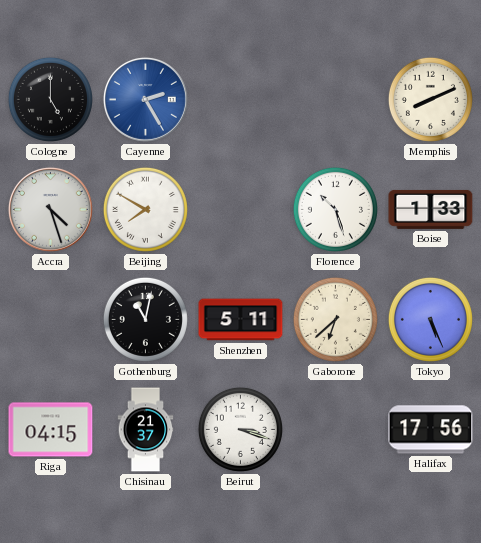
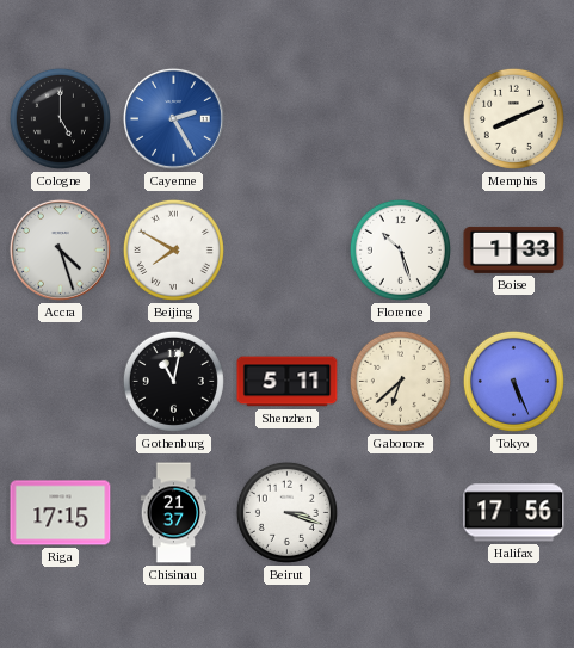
Riga: 04:15 -> 17:15 (61, 513)
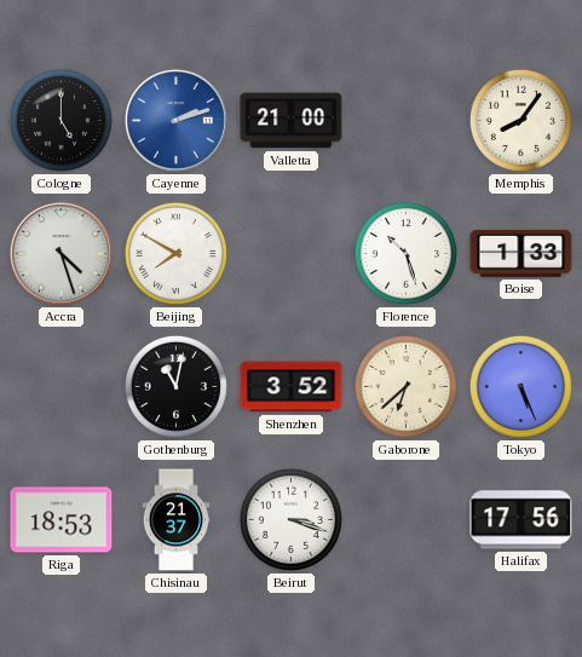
Cayenne: 2:25 -> 2:12 (175, 120)
Valletta: none -> 21:00 (292, 121)
Memphis: 8:11 -> 8:06 (520, 120)
Shenzhen: 5:11 -> 3:52 (292, 387)
Riga: 17:15 -> 18:53 (62, 520)
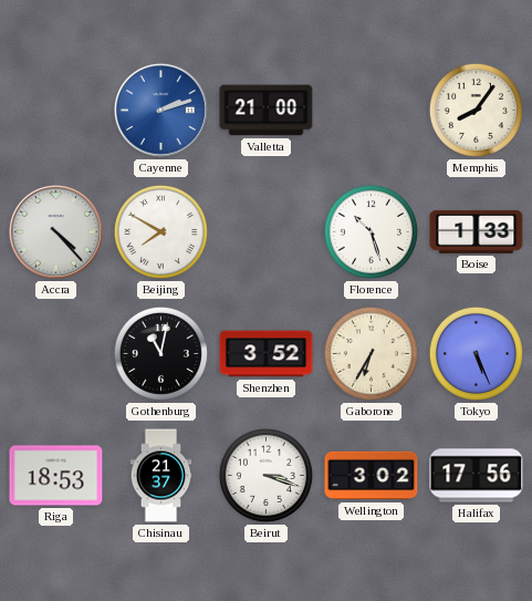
Cologne: 5:00 -> none (60, 120)
Accra: 4:27 -> 4:23 (55, 231)
Gaborone: 6:38 -> 6:35 (371, 353)
Wellington: none -> 3:02 (372, 476)
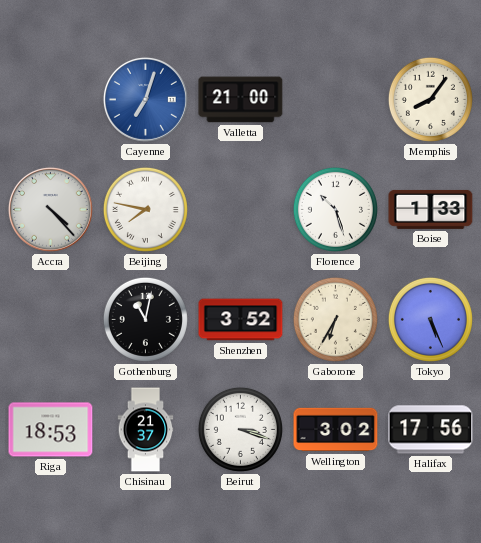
Cayenne: 2:12 -> 7:03 (145, 99)
Beijing: 7:50 -> 7:47 (145, 209)
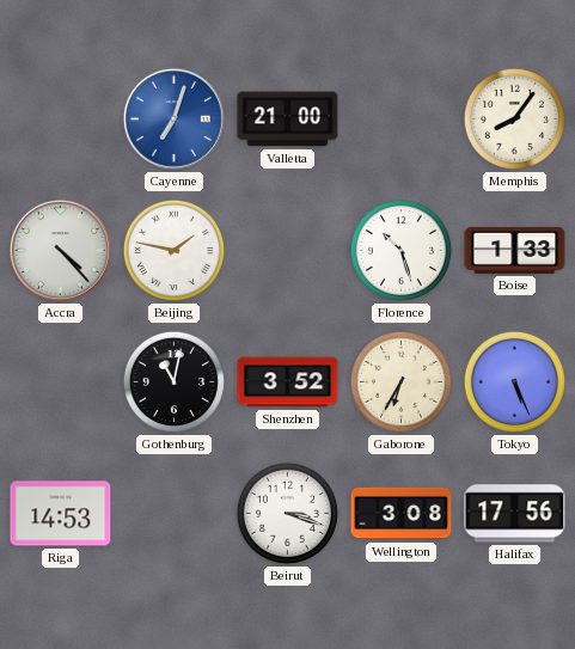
Beijing: 7:47 -> 1:47 (173, 250)
Riga: 18:53 -> 14:53 (61, 514)
Chisinau: 21:37 -> none (146, 430)
Wellington: 3:02 -> 3:08 (402, 514)
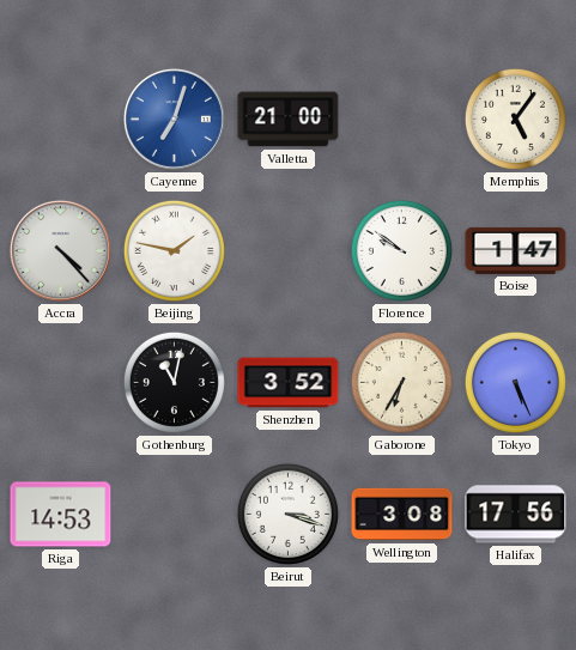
Memphis: 8:06 -> 5:06 (515, 119)
Florence: 10:27 -> 9:51 (401, 250)
Boise: 1:33 -> 1:47 (516, 250)
